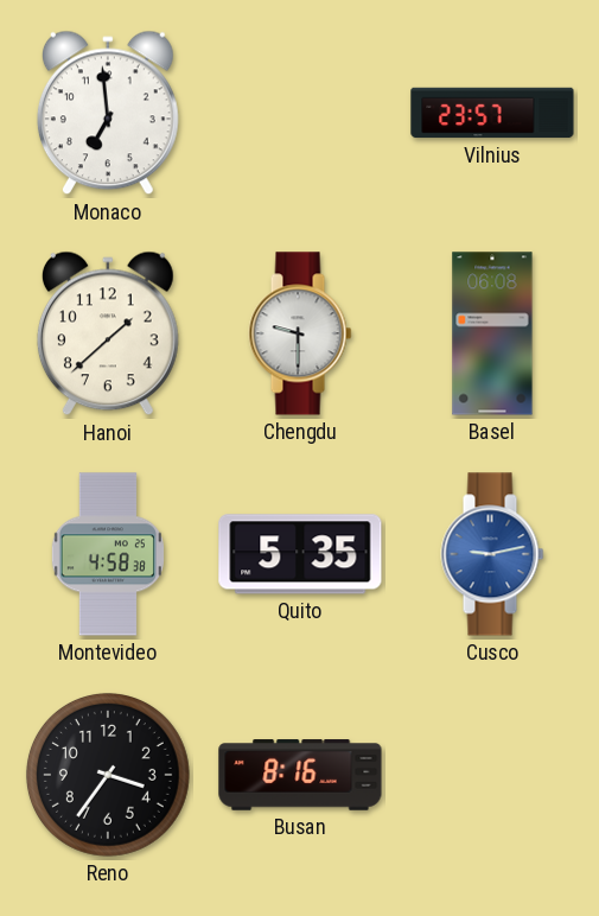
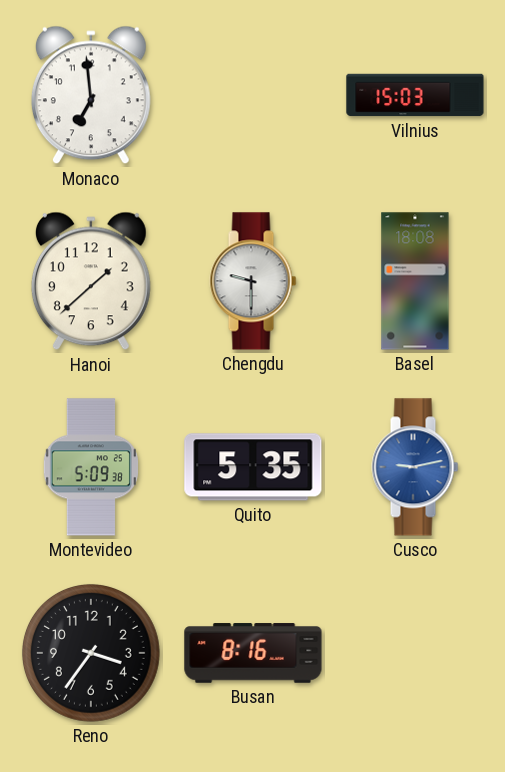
Vilnius: 23:57 -> 15:03 (415, 95)
Basel: 06:08 -> 18:08 (415, 281)
Montevideo: 4:58 -> 5:09 (91, 467)
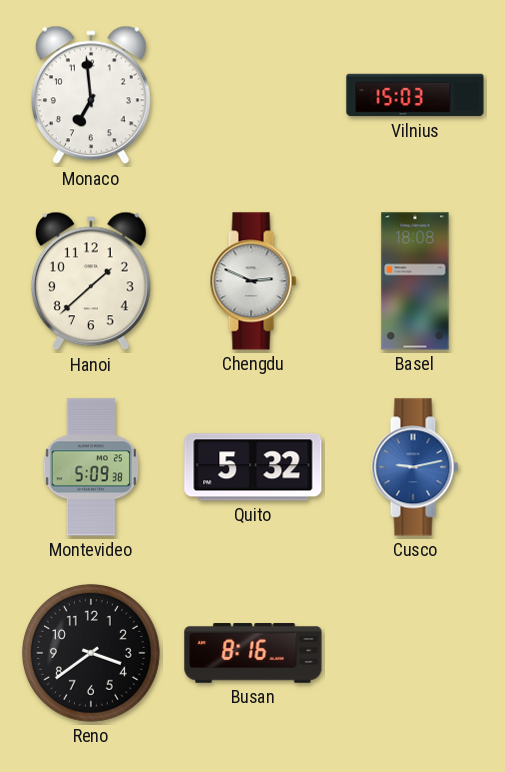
Chengdu: 9:30 -> 2:49 (253, 281)
Quito: 5:35 -> 5:32 (253, 467)
Reno: 3:36 -> 3:39 (91, 653)
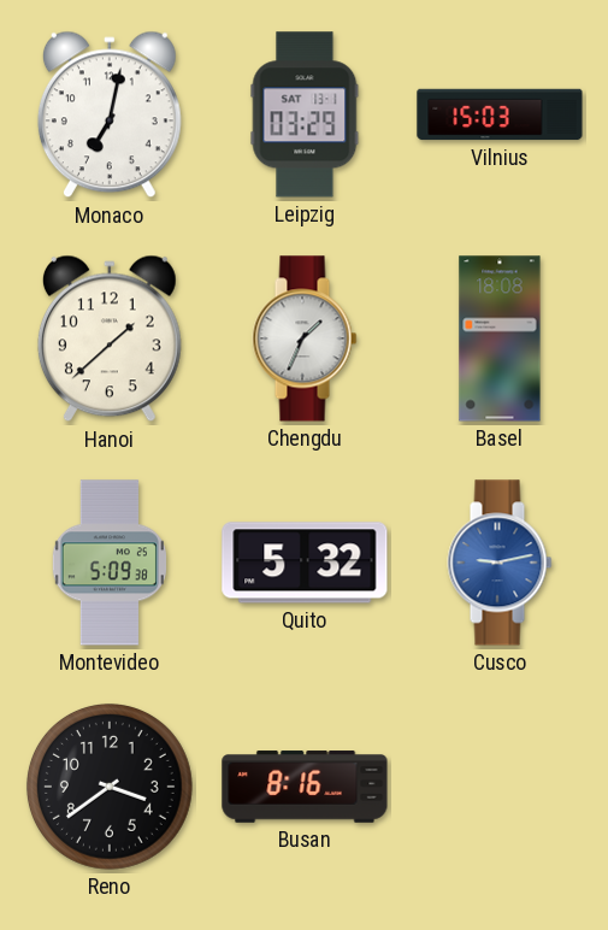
Monaco: 6:59 -> 7:02 (110, 114)
Leipzig: none -> 03:29 (305, 114)
Chengdu: 2:49 -> 1:34 (305, 339)
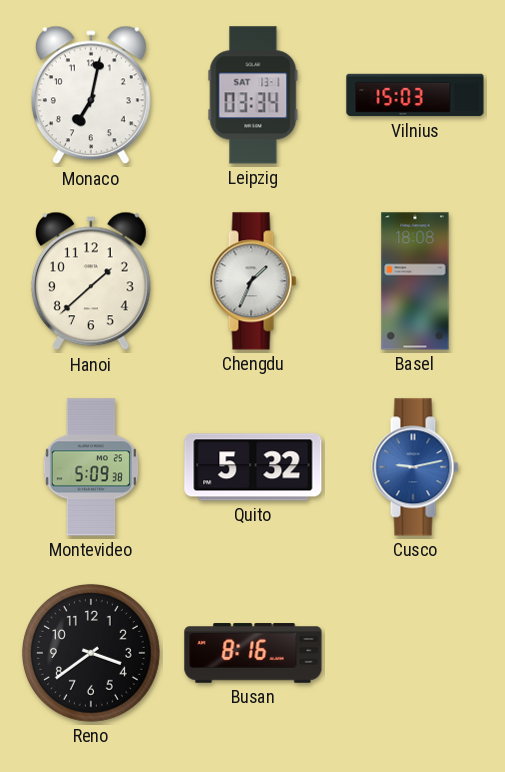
Leipzig: 03:29 -> 03:34 (253, 95)
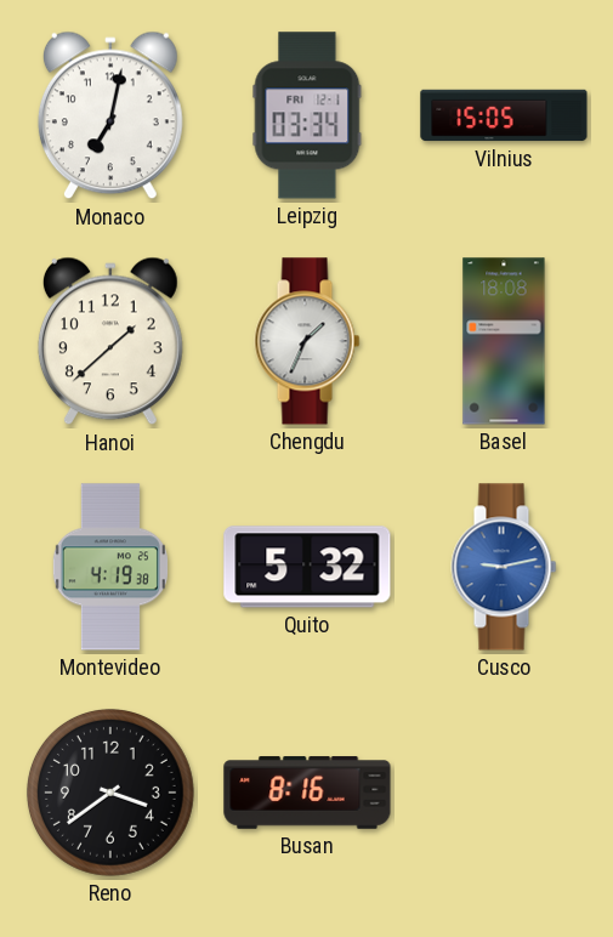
Leipzig date: SAT 13-1 -> FRI 12-1 (307, 115)
Vilnius: 15:03 -> 15:05 (504, 115)
Montevideo: 5:09 -> 4:19 (110, 567)
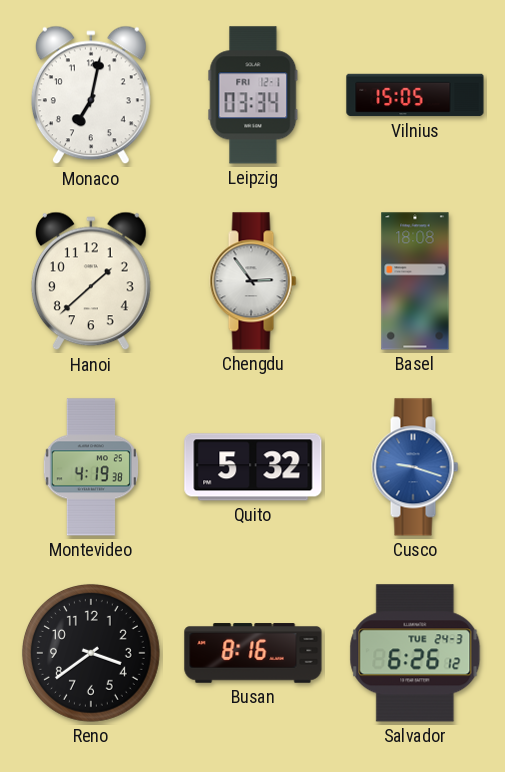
Chengdu: 1:34 -> 2:54 (253, 281)
Cusco: 9:13 -> 9:18 (415, 467)
Salvador: none -> 6:26 (415, 653)
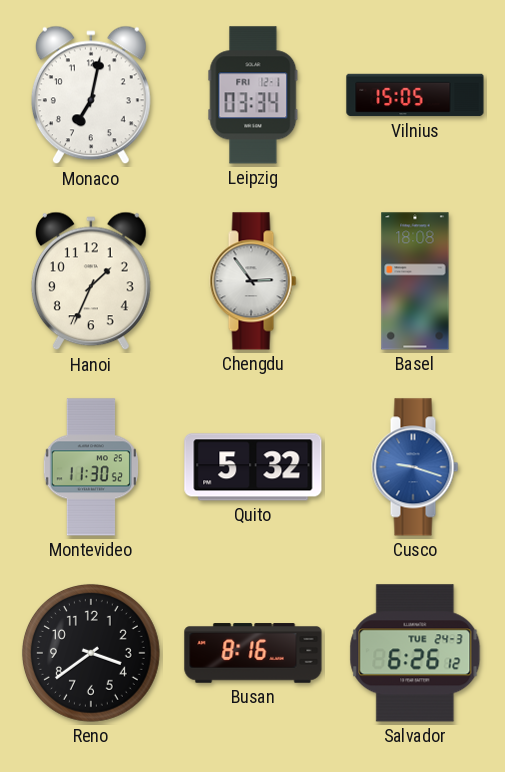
Hanoi: 1:38 -> 1:34 (91, 281)
Montevideo: 4:19 -> 11:30 (91, 467)
